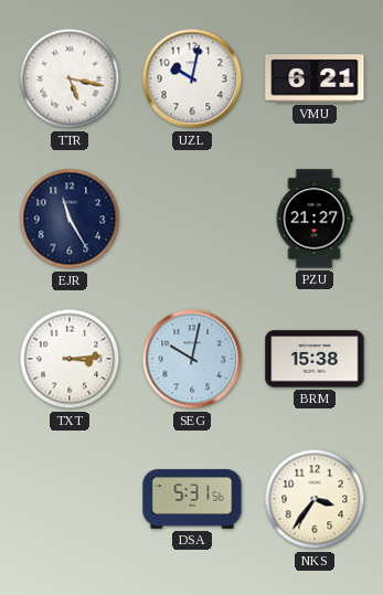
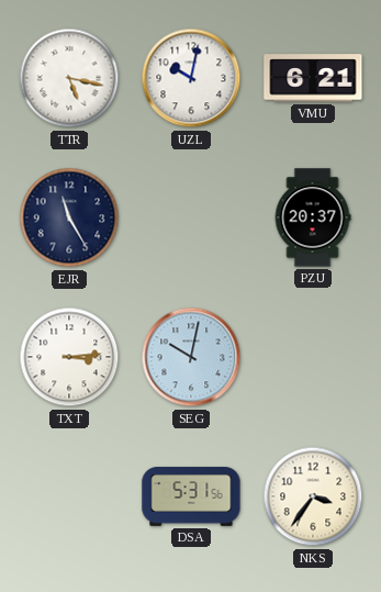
PZU: 21:27 -> 20:37 (313, 217)
BRM: 15:38 -> none (315, 359)
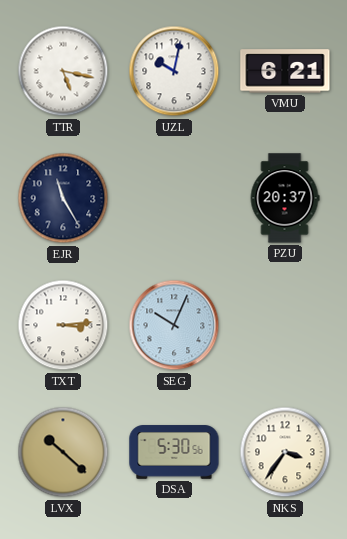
SEG: 10:02 -> 10:04 (174, 325)
LVX: none -> 10:22 (63, 452)
DSA: 5:31 -> 5:30 (174, 452)
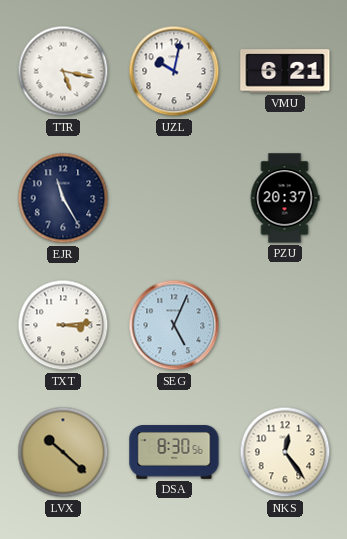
SEG: 10:04 -> 5:04 (174, 325)
DSA: 5:30 -> 8:30 (174, 452)
NKS: 3:36 -> 12:24 (285, 452)
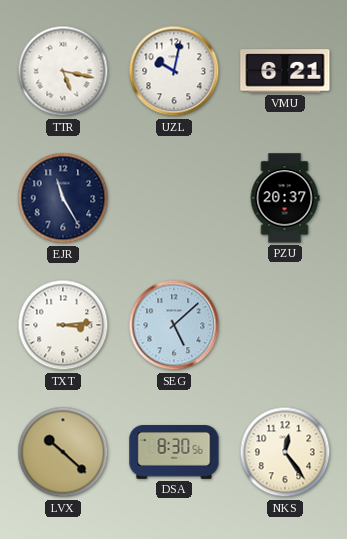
SEG: 5:04 -> 5:08 (174, 325)
